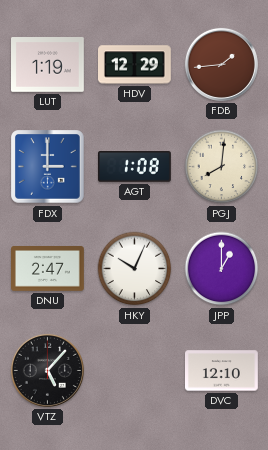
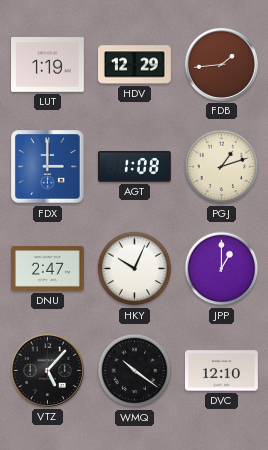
PGJ: 8:01 -> 1:12 (222, 167)
WMQ: none -> 10:21 (135, 371)
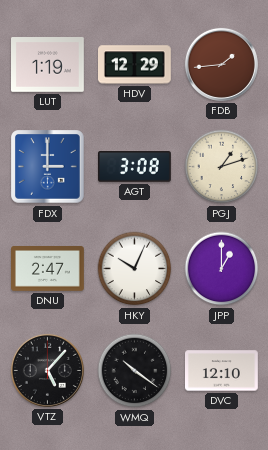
AGT: 1:08 -> 3:08 (135, 167)
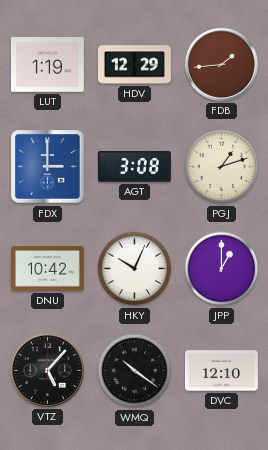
DNU: 2:47 -> 10:42 (48, 269)
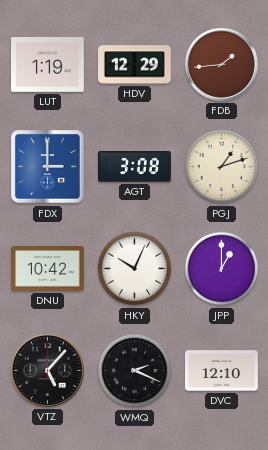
WMQ: 10:21 -> 2:19 (135, 371)
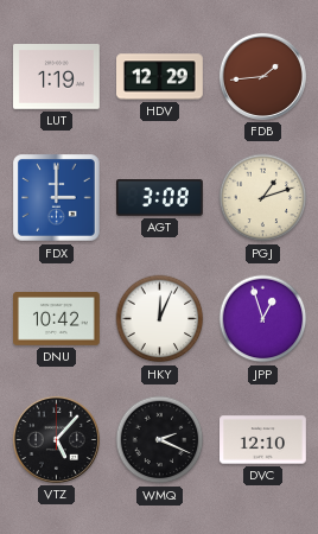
HKY: 10:04 -> 12:04 (160, 319)
JPP: 1:00 -> 12:57 (263, 319)
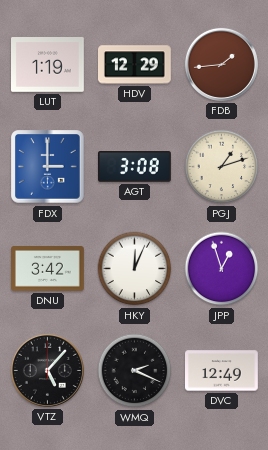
DNU: 10:42 -> 3:42 (48, 269)
DVC: 12:10 -> 12:49 (222, 371)
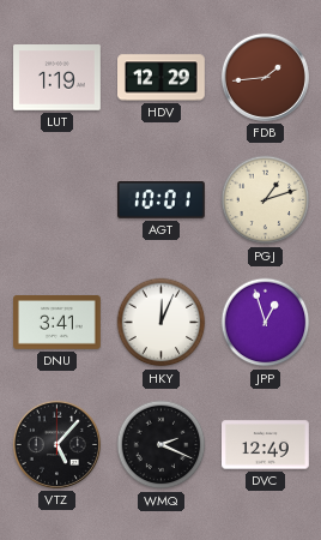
FDX: 3:00 -> none (48, 167)
AGT: 3:08 -> 10:01 (162, 200)
DNU: 3:42 -> 3:41 (57, 323)
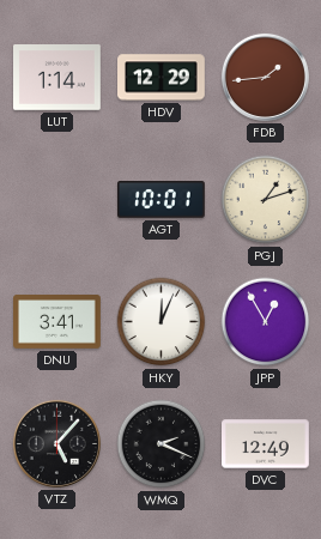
LUT: 1:19 -> 1:14 (57, 78)
JPP: 12:57 -> 12:55 (266, 322)
